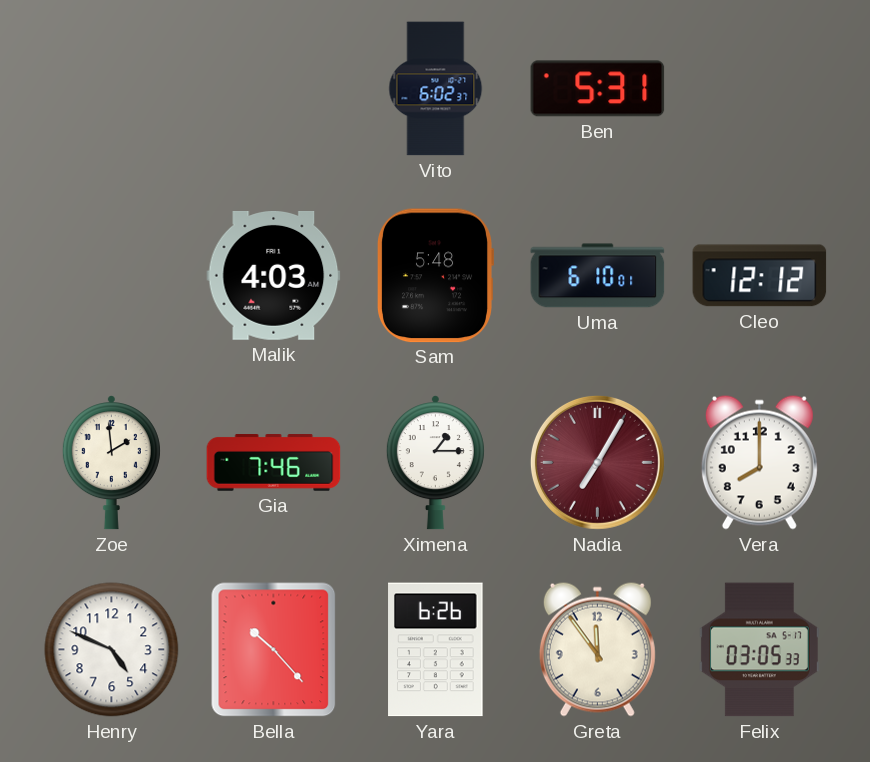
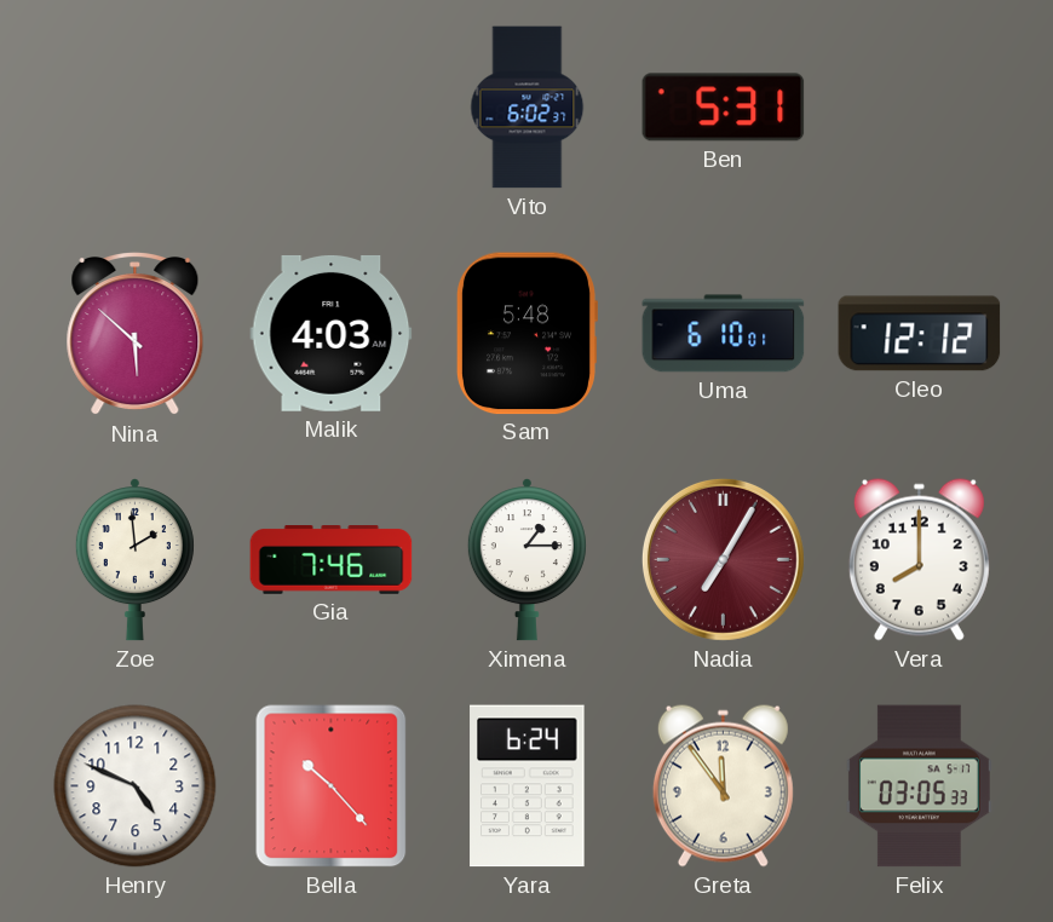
Nina: none -> 5:52 (136, 335)
Yara: 6:26 -> 6:24 (528, 786)
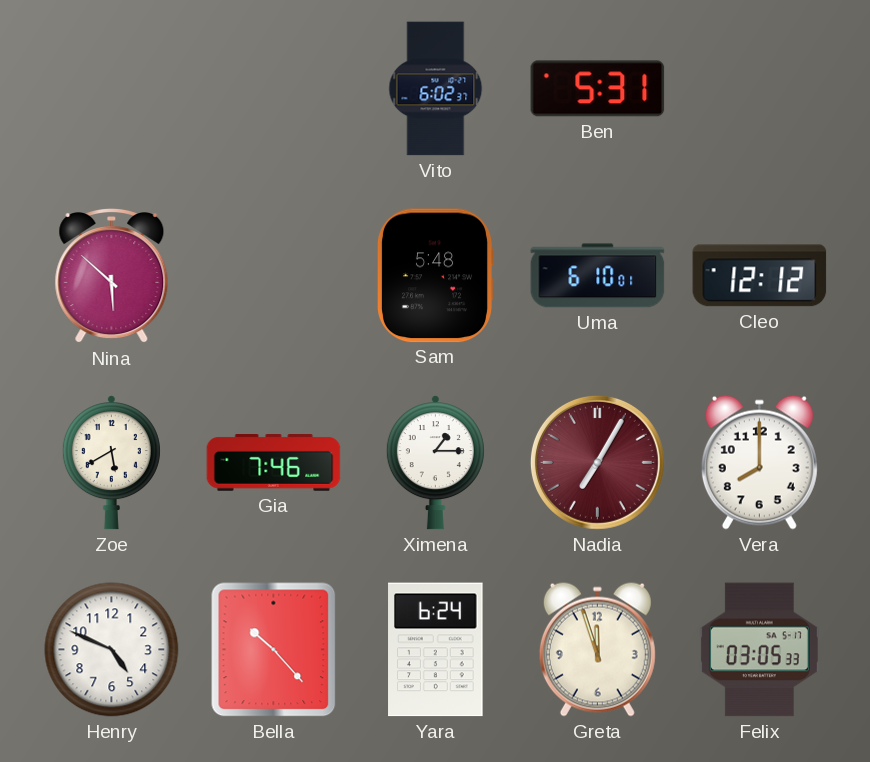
Malik: 4:03 -> none (332, 333)
Zoe: 1:59 -> 5:40 (111, 463)
Greta: 11:54 -> 11:57 (597, 649)
